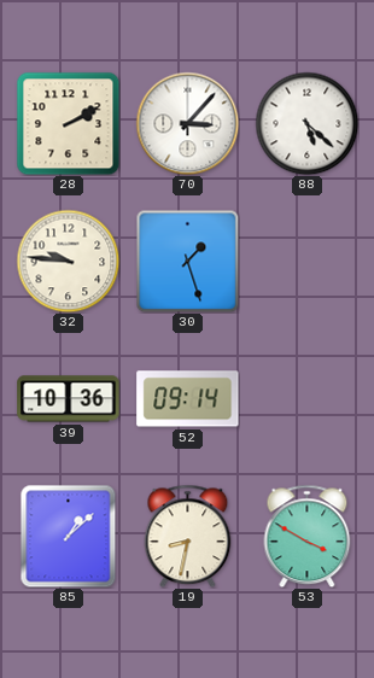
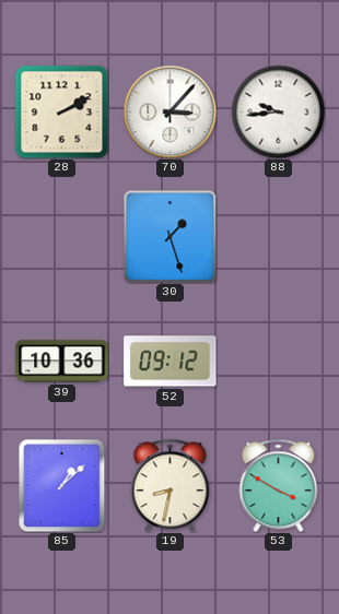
88: 5:22 -> 9:44 (278, 111)
32: 9:46 -> none (68, 261)
52: 09:14 -> 09:12 (171, 362)
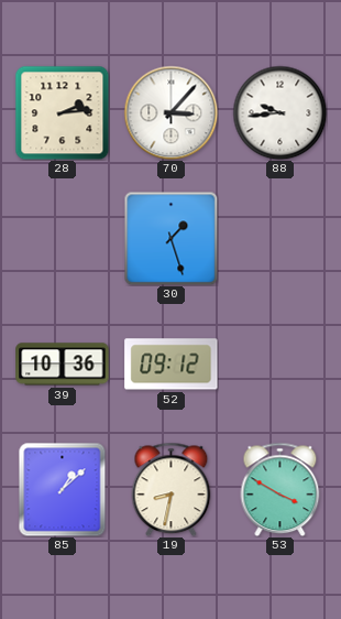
28: 2:10 -> 2:14 (62, 112)
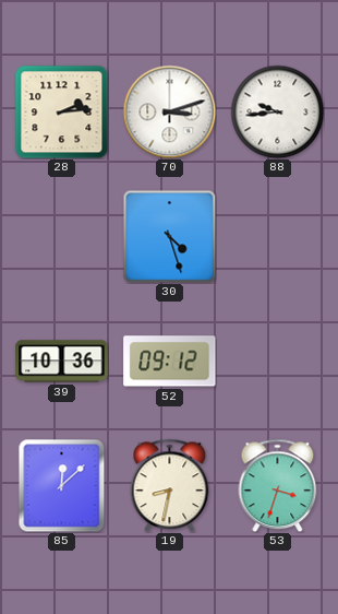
70: 3:07 -> 3:12 (169, 111)
30: 1:27 -> 4:27 (169, 236)
85: 1:08 -> 12:08 (62, 485)
53: 3:50 -> 3:33 (278, 485)
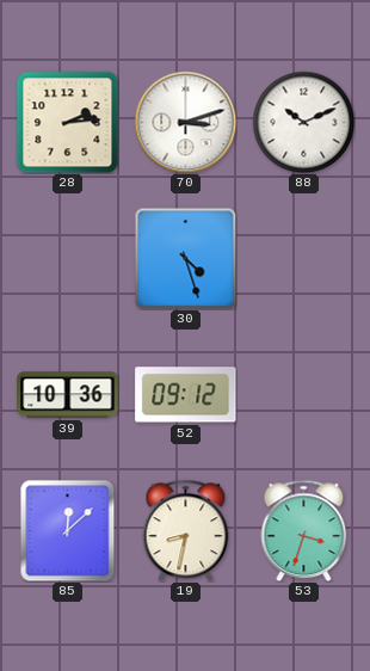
88: 9:44 -> 10:11 (303, 122)
